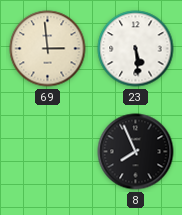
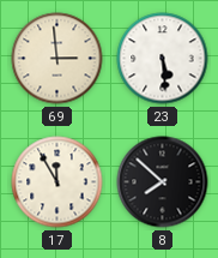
17: none -> 11:55 (57, 182)
8: 7:56 -> 7:52 (163, 182)
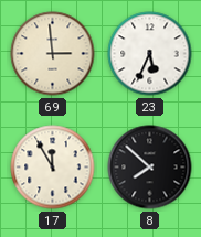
23: 5:29 -> 5:34 (150, 54)
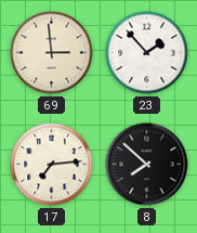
23: 5:34 -> 1:53 (147, 53)
17: 11:55 -> 7:14 (52, 165)
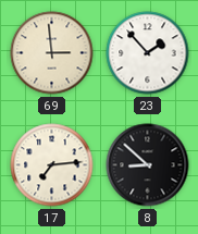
8: 7:52 -> 8:52 (148, 165)
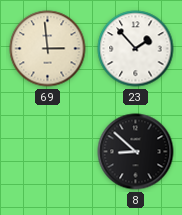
17: 7:14 -> none (52, 165)
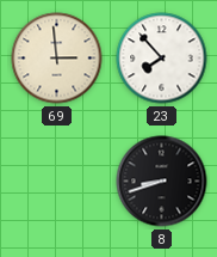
23: 1:53 -> 7:53 (162, 59)
8: 8:52 -> 8:42 (162, 182)
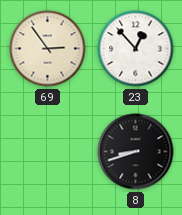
69: 2:59 -> 2:54 (48, 49)
23: 7:53 -> 12:53 (136, 49)
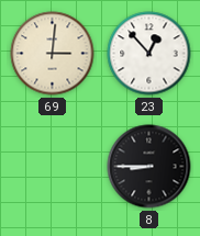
69: 2:54 -> 3:01 (53, 54)
8: 8:42 -> 8:45 (149, 167)
